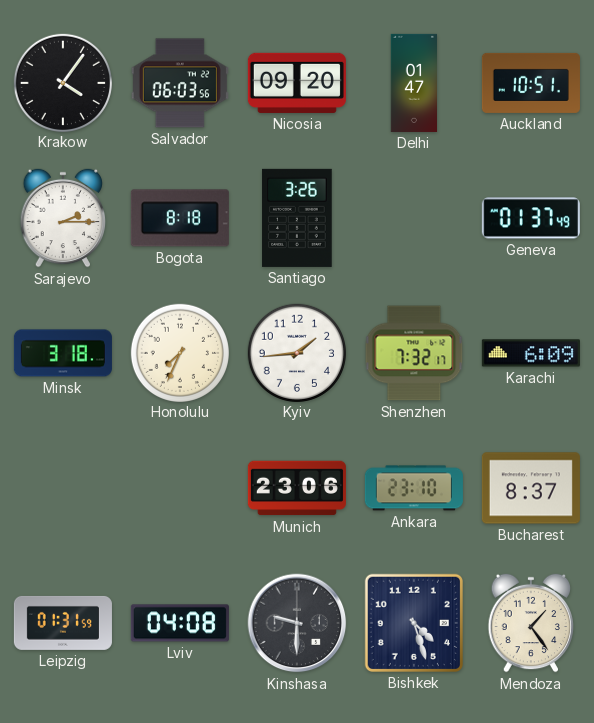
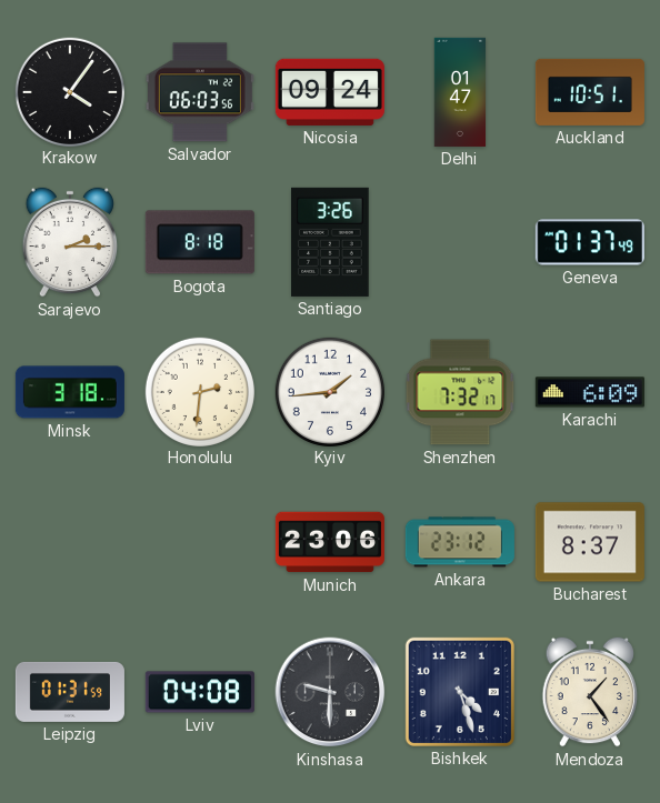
Nicosia: 09:20 -> 09:24 (330, 92)
Honolulu: 7:34 -> 2:31 (199, 391)
Ankara: 23:10 -> 23:12 (460, 542)
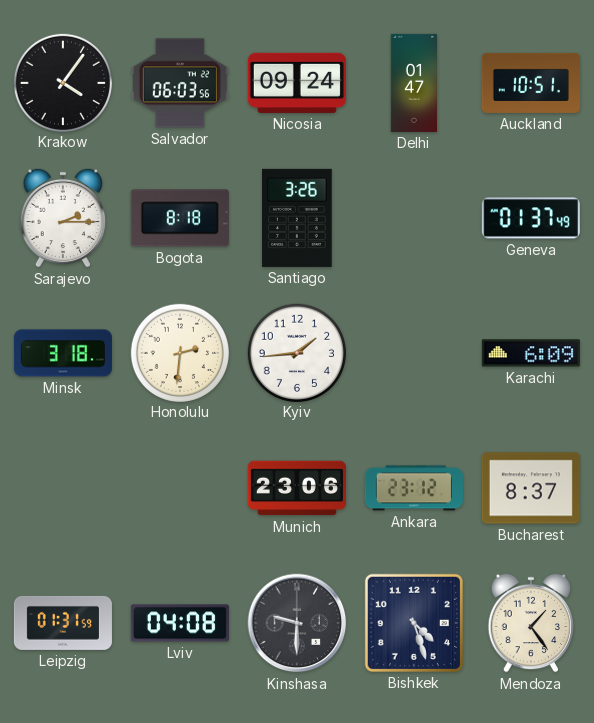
Shenzhen: 7:32 -> none (460, 392)
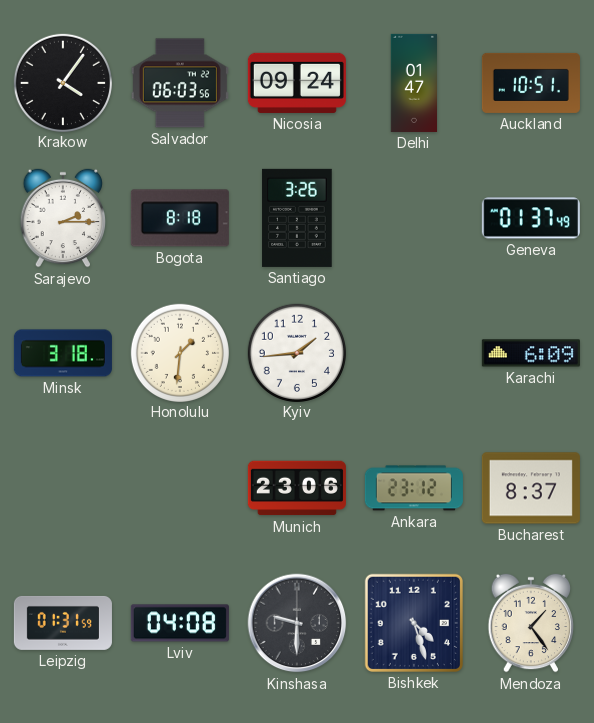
Honolulu: 2:31 -> 1:31 (179, 352)
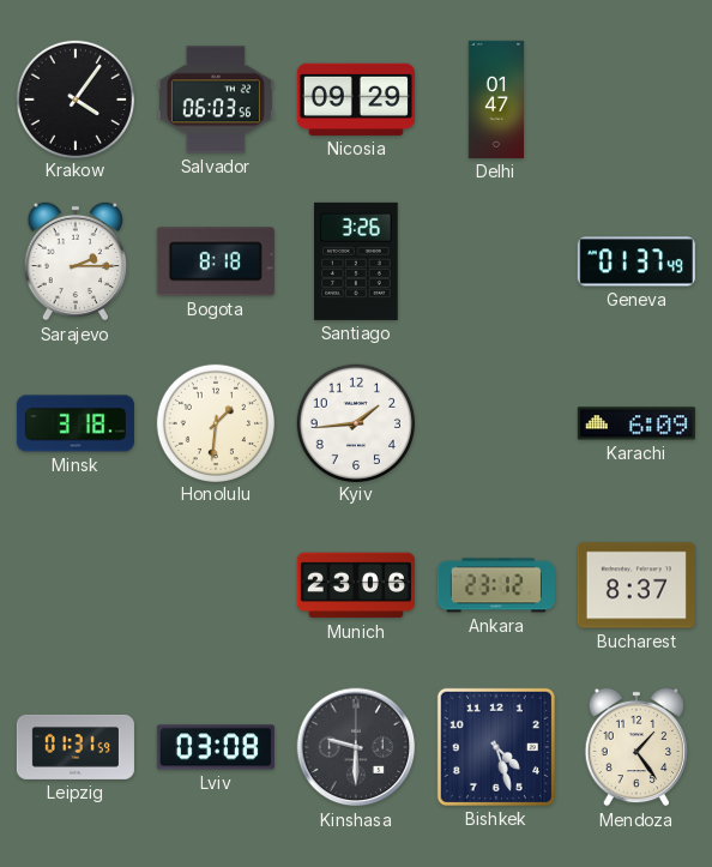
Nicosia: 09:24 -> 09:29 (356, 100)
Auckland: 10:51 -> none (531, 83)
Lviv: 04:08 -> 03:08 (216, 747)
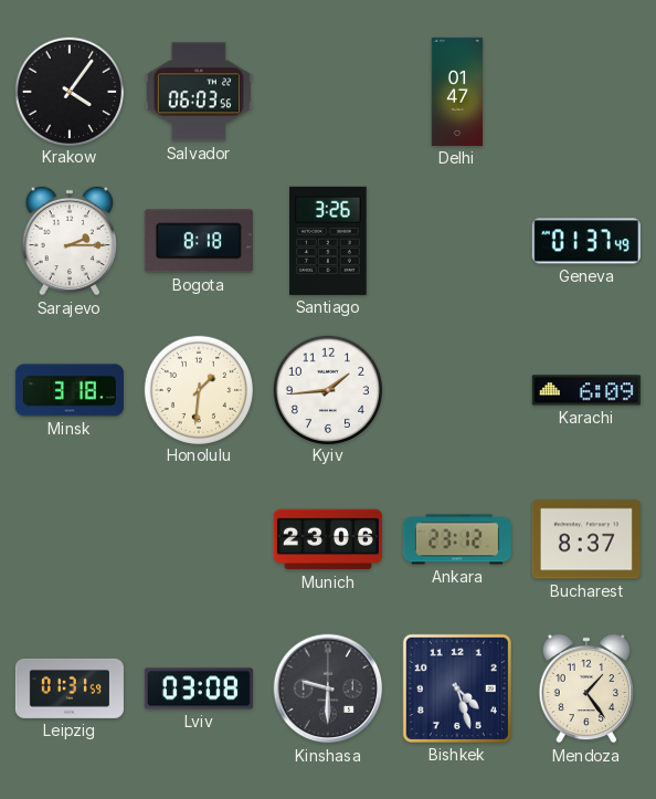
Nicosia: 09:29 -> none (356, 100)
